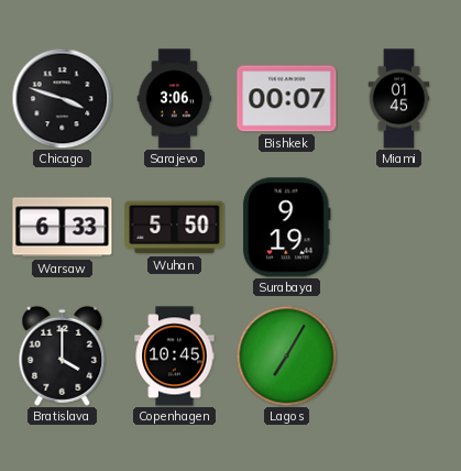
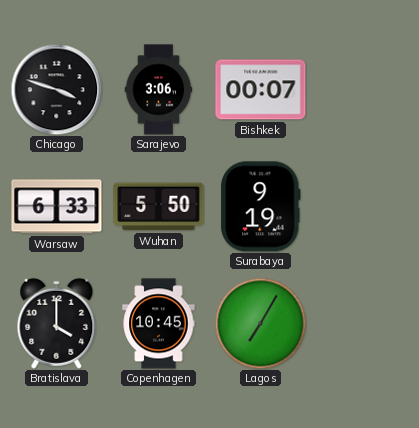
Miami: 01:45 -> none (399, 99)
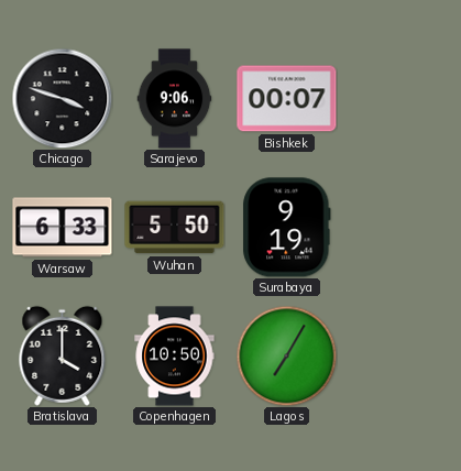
Sarajevo: 3:06 -> 9:06 (175, 99)
Copenhagen: 10:45 -> 10:50 (175, 357)
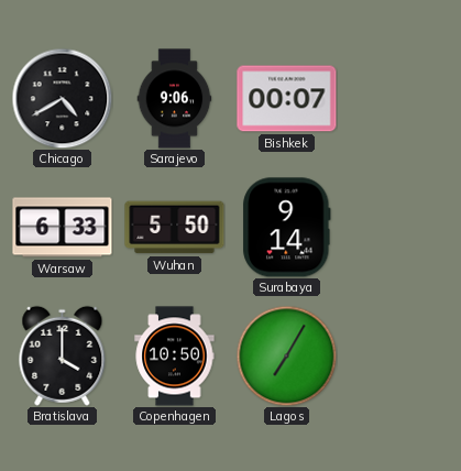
Chicago: 3:48 -> 4:40 (62, 98)
Surabaya: 9:19 -> 9:14 (287, 228)
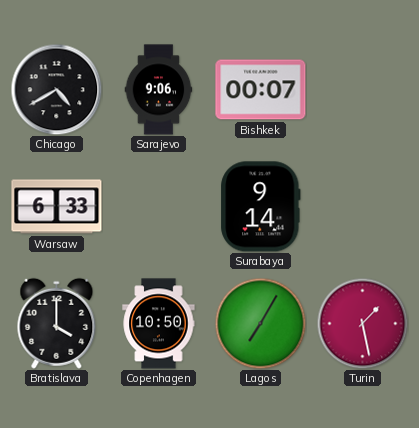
Wuhan: 5:50 -> none (175, 228)
Turin: none -> 1:28 (362, 323)
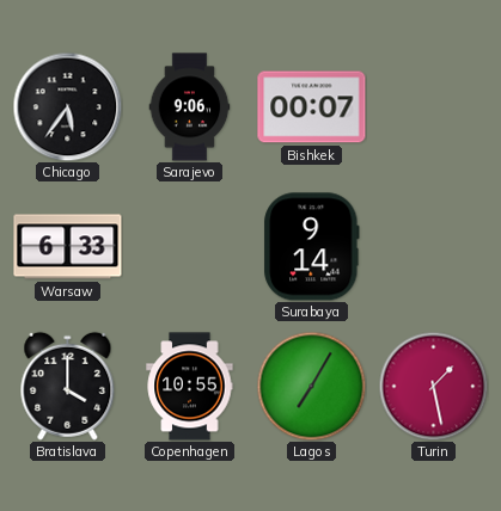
Chicago: 4:40 -> 5:36 (67, 106)
Copenhagen: 10:50 -> 10:55 (190, 387)
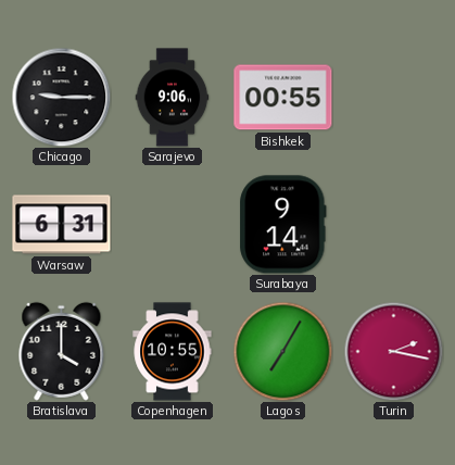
Chicago: 5:36 -> 9:15 (61, 97)
Bishkek: 00:07 -> 00:55 (283, 98)
Warsaw: 6:33 -> 6:31 (62, 225)
Turin: 1:28 -> 2:17 (393, 351)
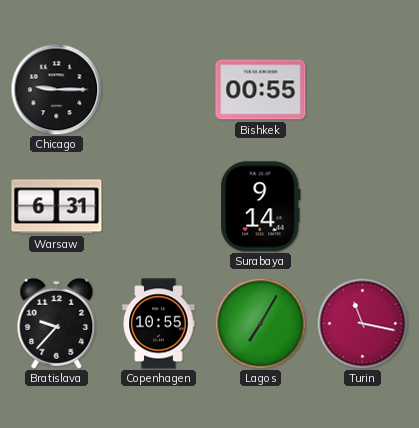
Sarajevo: 9:06 -> none (173, 98)
Bratislava: 4:00 -> 9:37 (57, 323)
Turin: 2:17 -> 11:17 (362, 323)
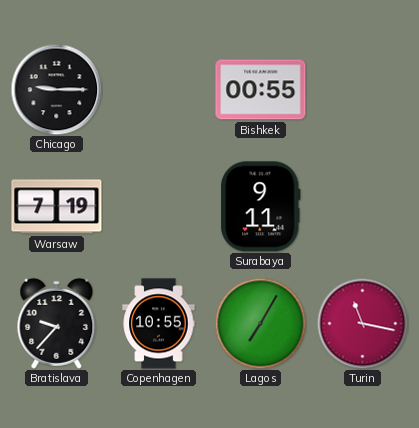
Warsaw: 6:31 -> 7:19 (57, 207)
Surabaya: 9:14 -> 9:11 (261, 207)
